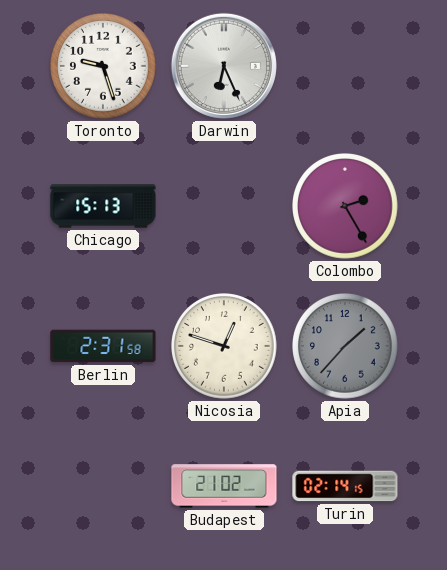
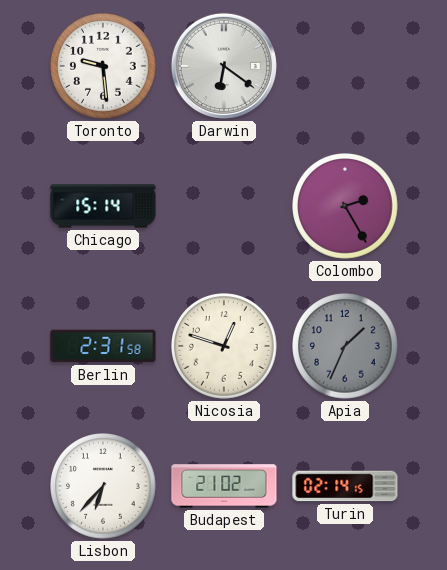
Toronto: 9:27 -> 9:29 (104, 67)
Darwin: 6:26 -> 6:21 (224, 66)
Chicago: 15:13 -> 15:14 (103, 206)
Apia: 1:37 -> 1:34 (346, 347)
Lisbon: none -> 6:37 (104, 487)
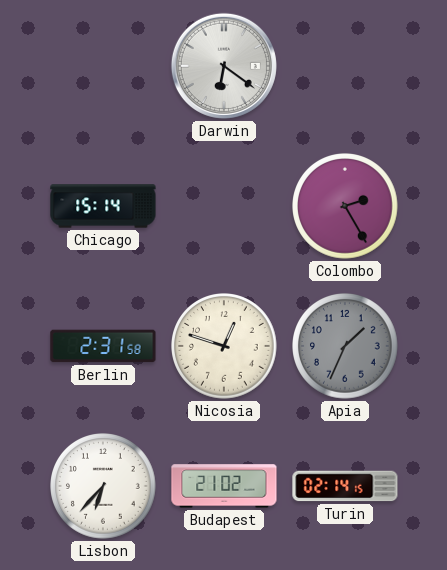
Toronto: 9:29 -> none (104, 67)
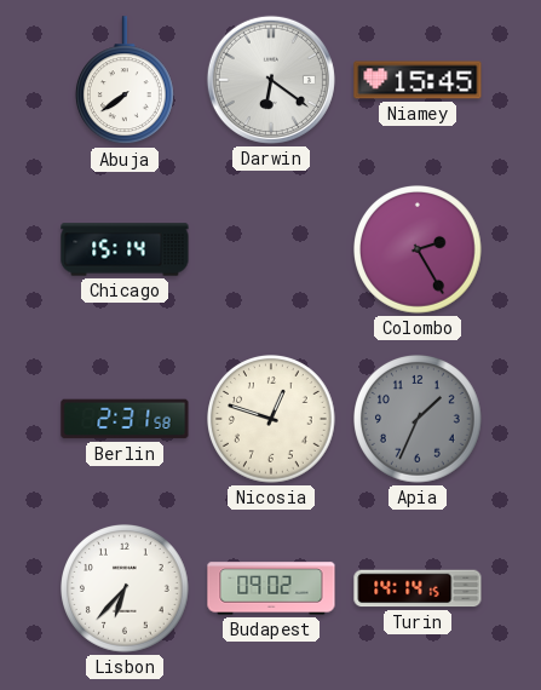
Abuja: none -> 7:39 (125, 81)
Niamey: none -> 15:45 (418, 80)
Budapest: 21:02 -> 09:02 (271, 588)
Turin: 02:14 -> 14:14 (418, 588)
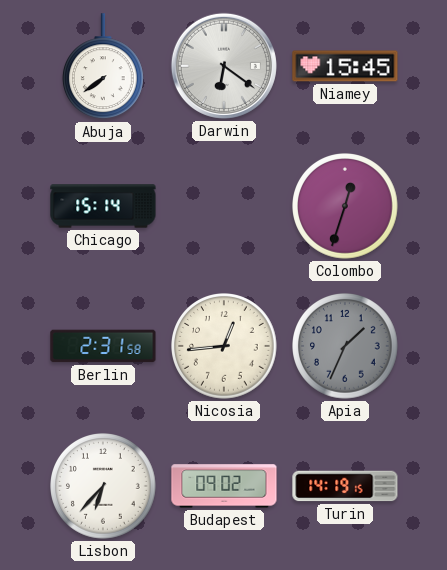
Colombo: 2:25 -> 12:33 (346, 207)
Nicosia: 12:48 -> 12:44 (225, 347)
Turin: 14:14 -> 14:19 (345, 486)
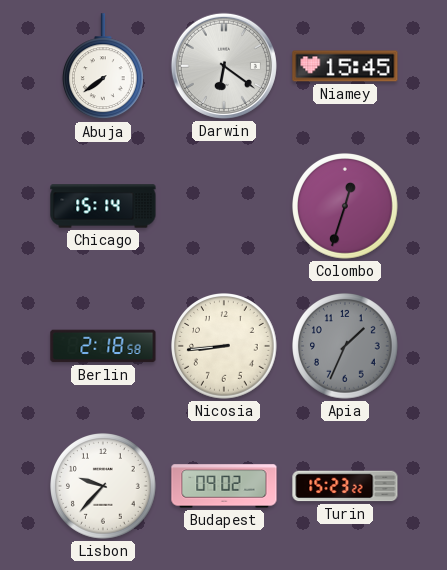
Berlin: 2:31 -> 2:18 (103, 346)
Nicosia: 12:44 -> 8:44 (225, 347)
Lisbon: 6:37 -> 9:37 (104, 487)
Turin: 14:19 -> 15:23 (345, 486)
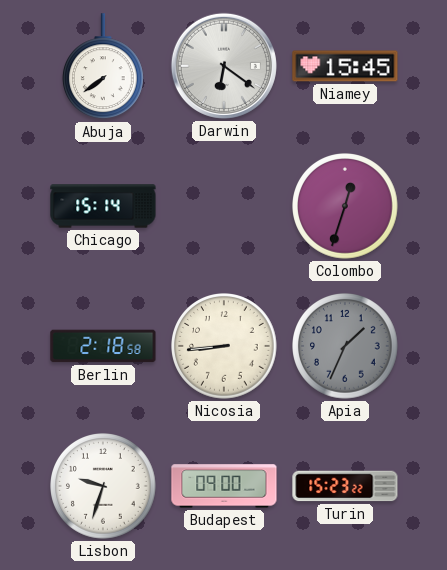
Lisbon: 9:37 -> 9:33 (104, 487)
Budapest: 09:02 -> 09:00 (224, 486)
